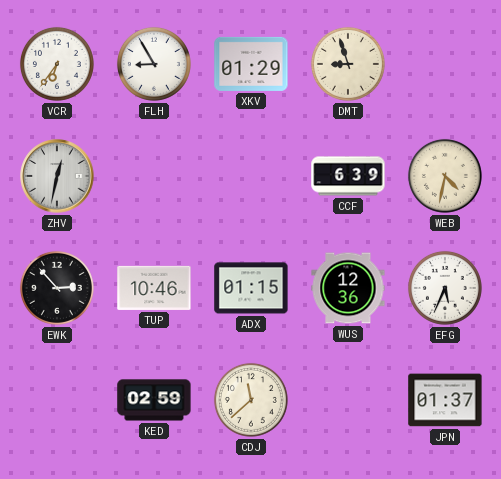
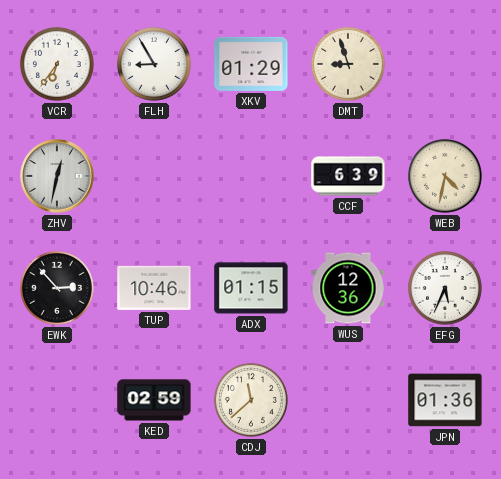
JPN: 01:37 -> 01:36 (445, 400)
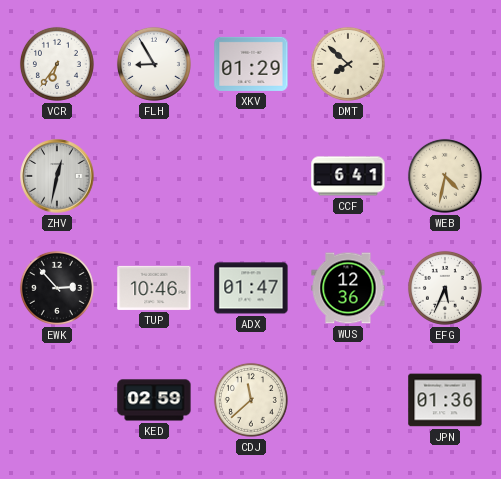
DMT: 8:57 -> 7:52 (348, 64)
CCF: 6:39 -> 6:41 (348, 176)
ADX: 01:15 -> 01:47 (251, 288)
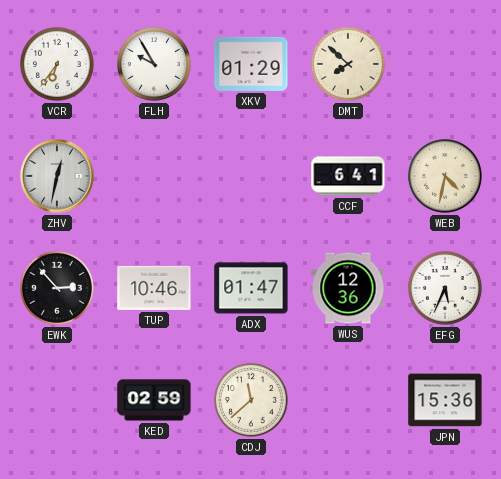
FLH: 8:55 -> 9:55 (154, 64)
JPN: 01:36 -> 15:36 (445, 400)
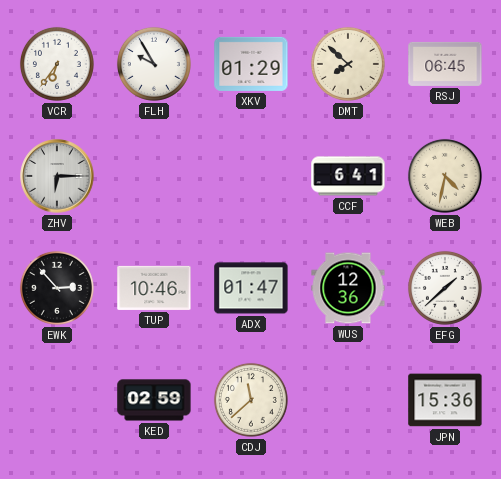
RSJ: none -> 06:45 (445, 64)
ZHV: 12:32 -> 6:15 (57, 176)
EFG: 5:34 -> 1:38 (445, 288)
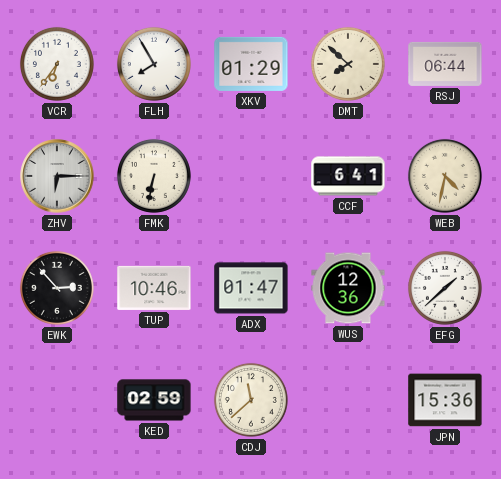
FLH: 9:55 -> 7:55 (154, 64)
RSJ: 06:45 -> 06:44 (445, 64)
FMK: none -> 6:32 (154, 176)
